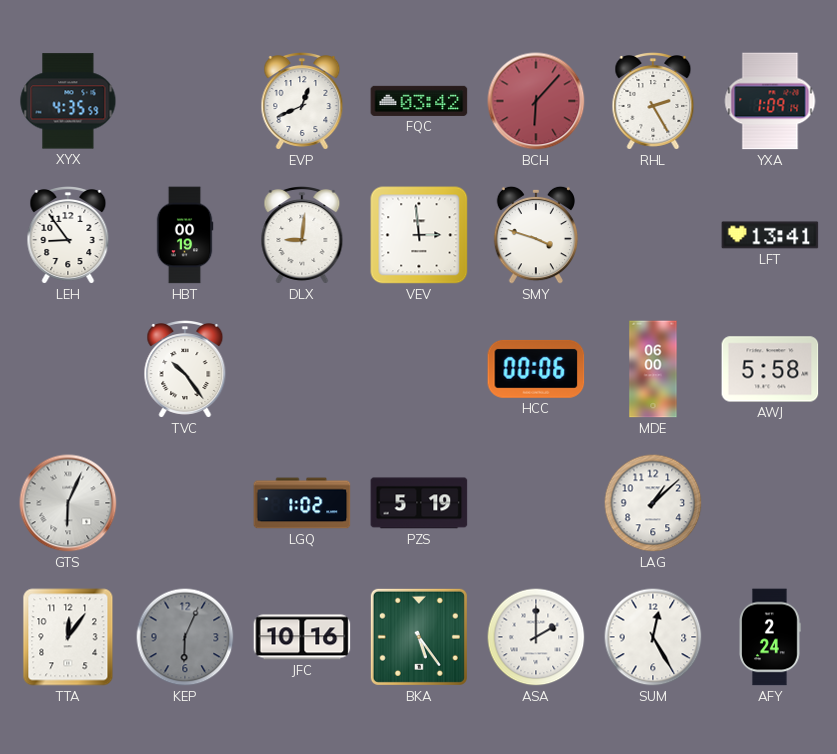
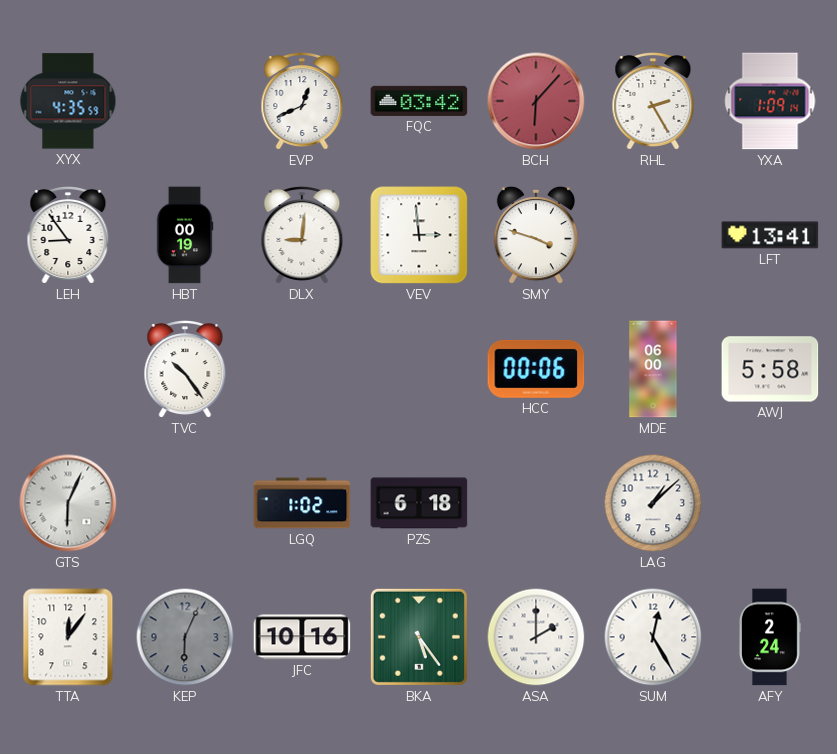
PZS: 5:19 -> 6:18 (419, 503)
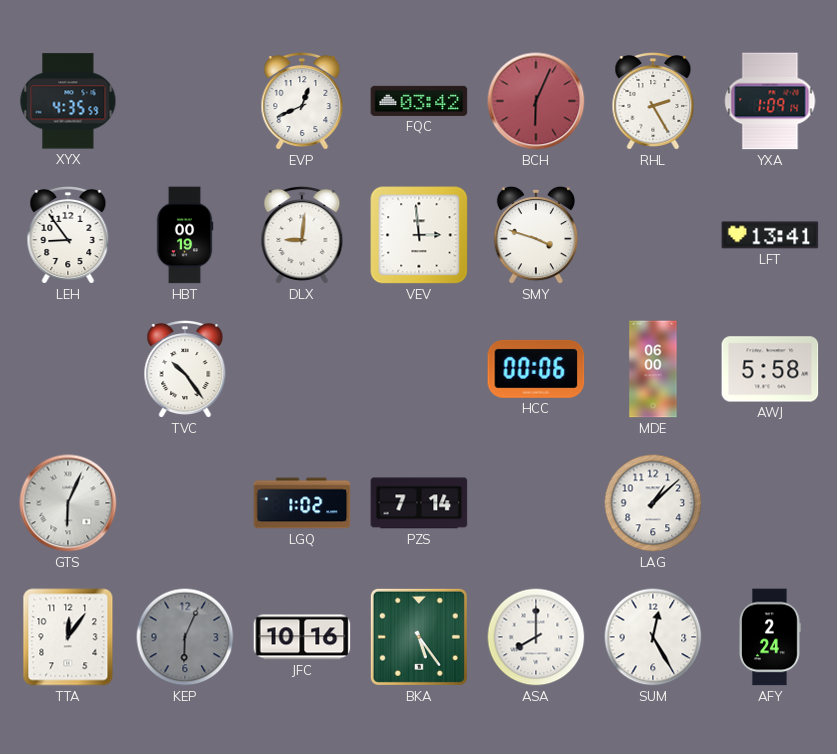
BCH: 6:07 -> 6:04 (536, 101)
PZS: 6:18 -> 7:14 (419, 503)
ASA: 2:00 -> 8:00 (536, 637)
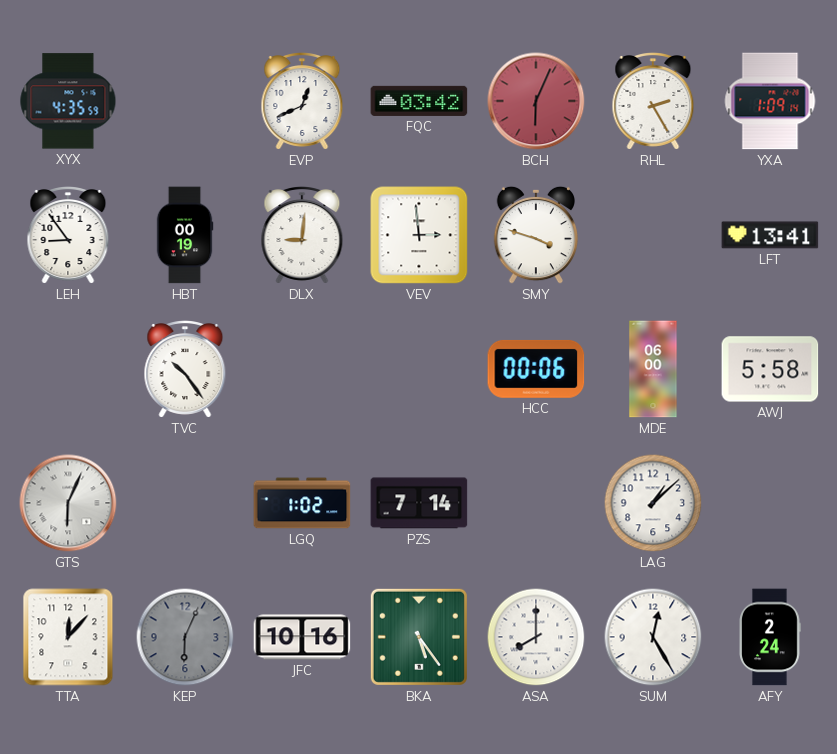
TTA: 12:06 -> 12:07 (68, 637)
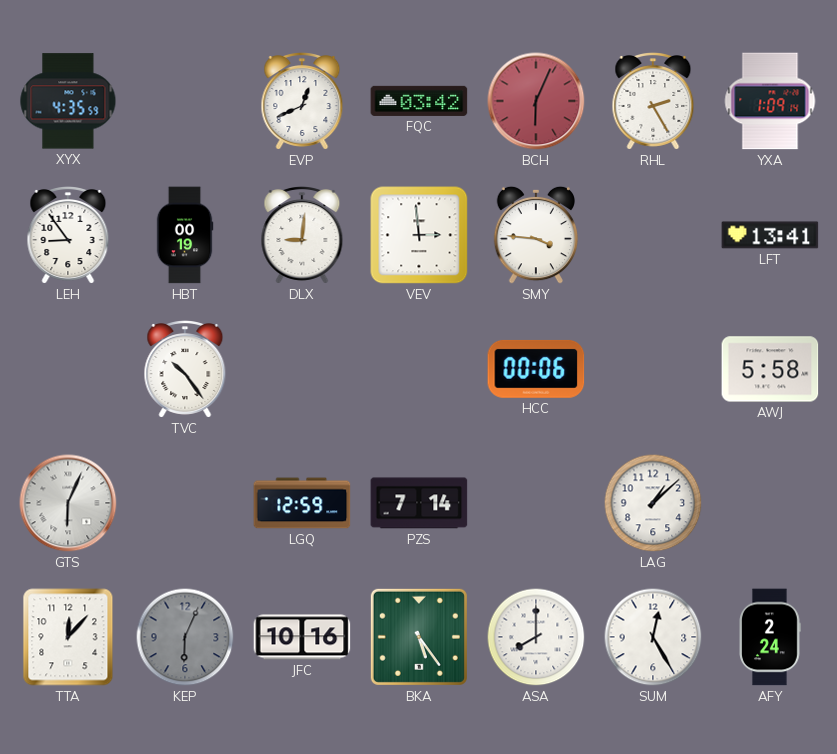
SMY: 3:48 -> 3:46 (535, 235)
MDE: 06:00 -> none (653, 369)
LGQ: 1:02 -> 12:59 (302, 503)
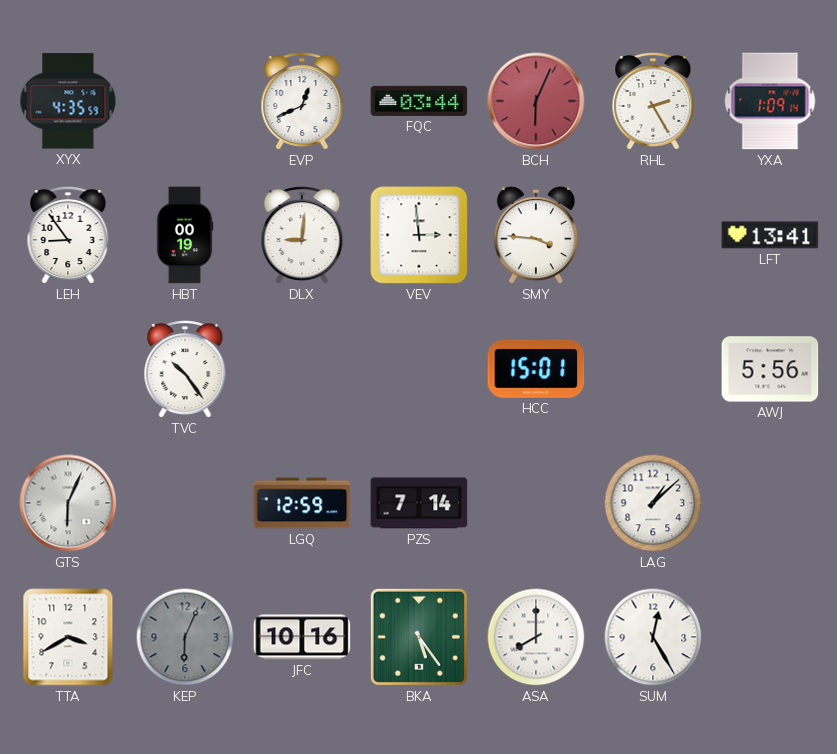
FQC: 03:42 -> 03:44 (419, 101)
HCC: 00:06 -> 15:01 (536, 369)
AWJ: 5:58 -> 5:56 (770, 369)
TTA: 12:07 -> 3:40 (68, 637)
AFY: 2:24 -> none (770, 637)
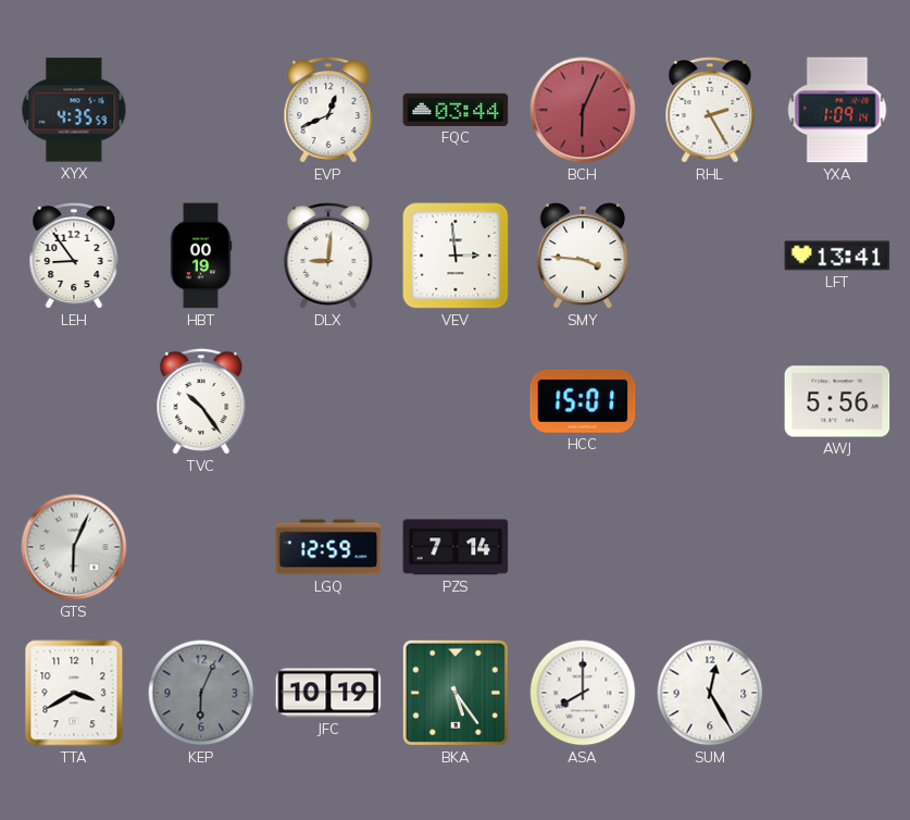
LAG: 1:08 -> none (653, 503)
JFC: 10:16 -> 10:19 (328, 693)
